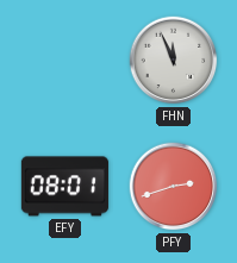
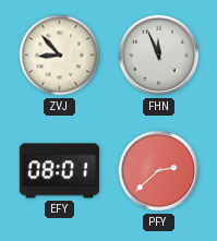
ZVJ: none -> 8:53 (60, 56)
PFY: 2:42 -> 2:38 (159, 171)
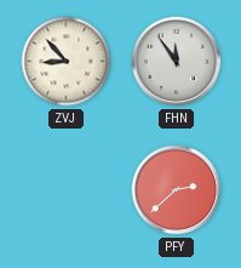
FHN: 11:56 -> 11:54 (177, 62)
EFY: 08:01 -> none (59, 171)
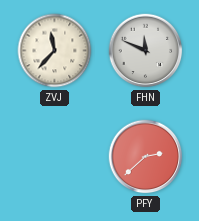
ZVJ: 8:53 -> 11:37 (55, 51)
FHN: 11:54 -> 11:49 (146, 51)
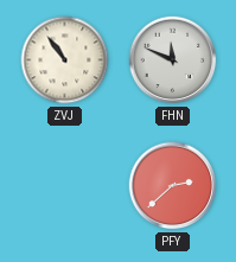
ZVJ: 11:37 -> 10:54 (65, 60)
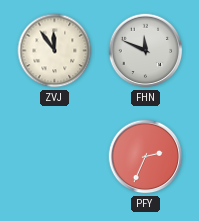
ZVJ: 10:54 -> 11:54 (55, 51)
PFY: 2:38 -> 2:34 (146, 157)
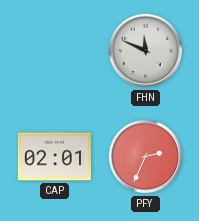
ZVJ: 11:54 -> none (55, 51)
CAP: none -> 02:01 (54, 157)
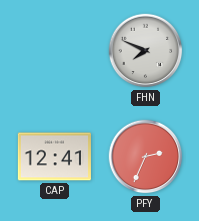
FHN: 11:49 -> 7:49 (146, 51)
CAP: 02:01 -> 12:41 (54, 157)
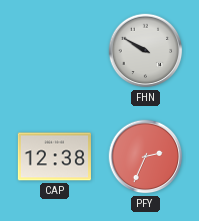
FHN: 7:49 -> 9:50 (146, 51)
CAP: 12:41 -> 12:38 (54, 157)
